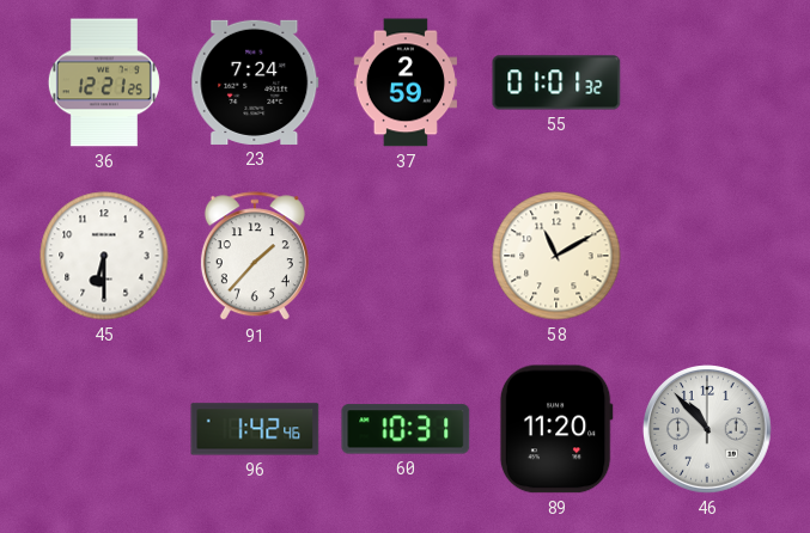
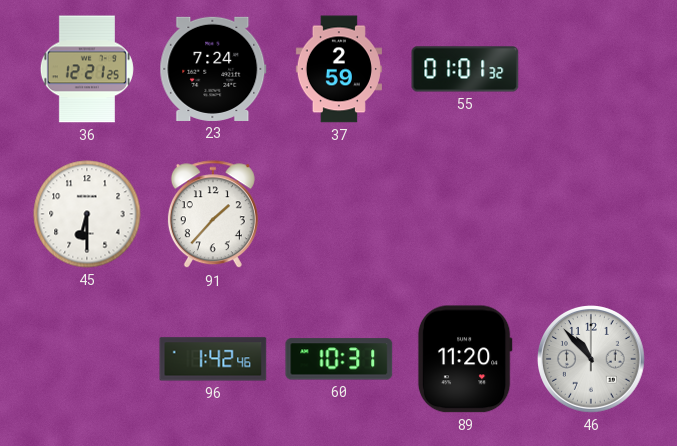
58: 11:10 -> none (556, 256)
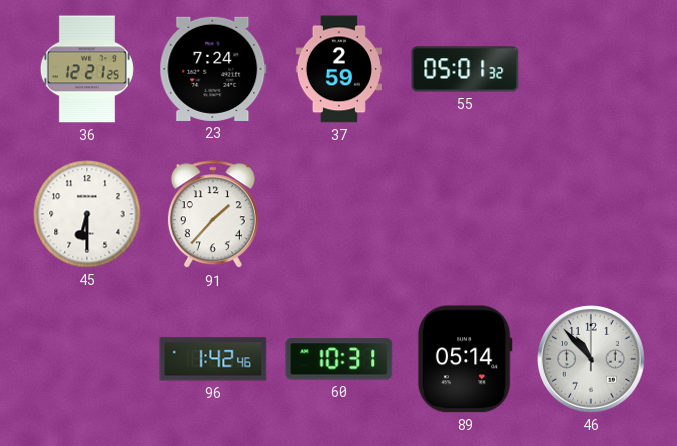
55: 01:01 -> 05:01 (465, 69)
89: 11:20 -> 05:14 (465, 359)
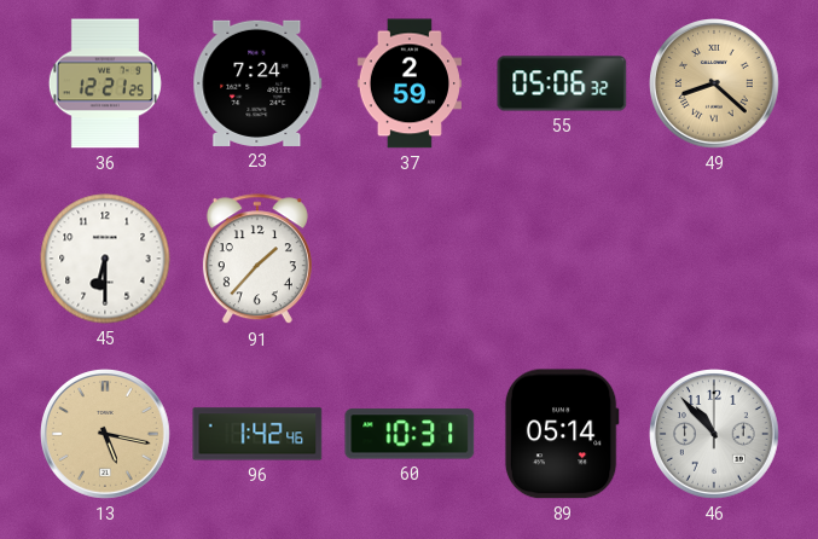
55: 05:01 -> 05:06 (562, 83)
49: none -> 8:22 (715, 85)
13: none -> 5:17 (106, 435)
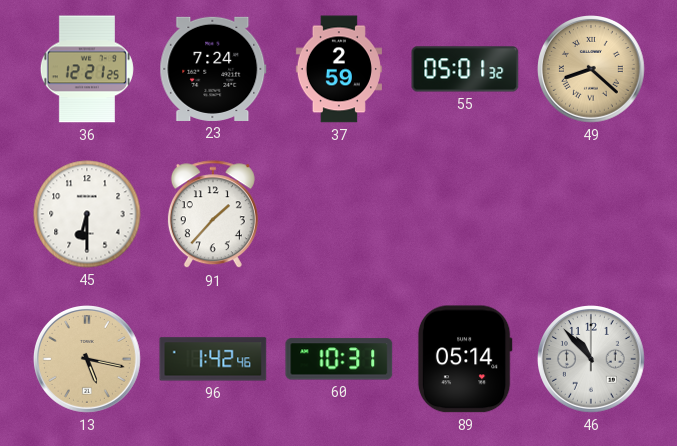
55: 05:06 -> 05:01 (465, 69)
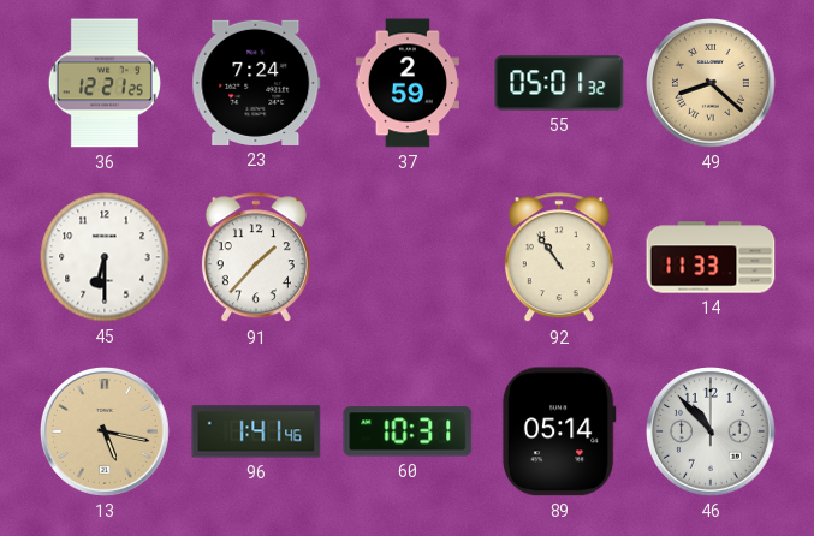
92: none -> 10:54 (559, 258)
14: none -> 11:33 (711, 257)
96: 1:42 -> 1:41 (256, 431)
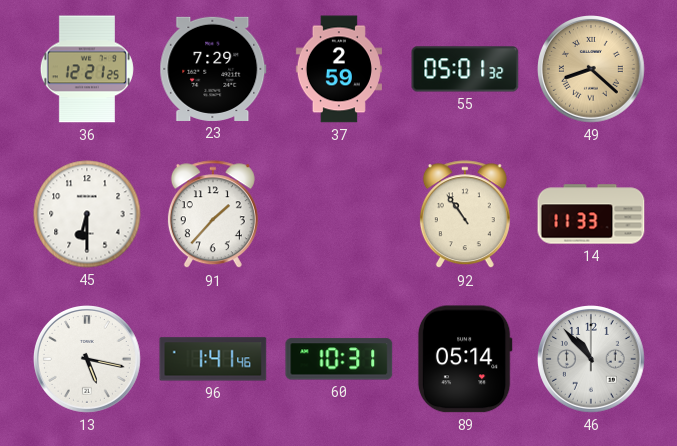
23: 7:24 -> 7:29 (213, 69)
13 dial: champagne -> white (88, 360)
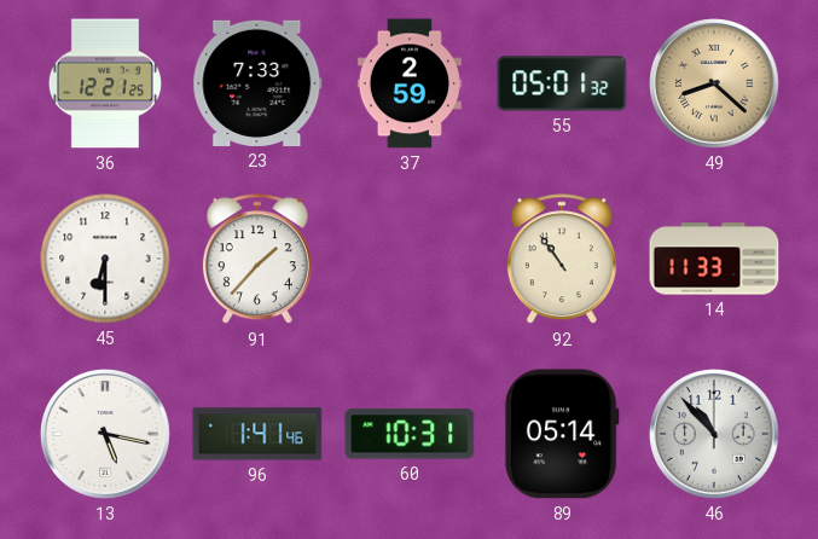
23: 7:29 -> 7:33 (257, 83)
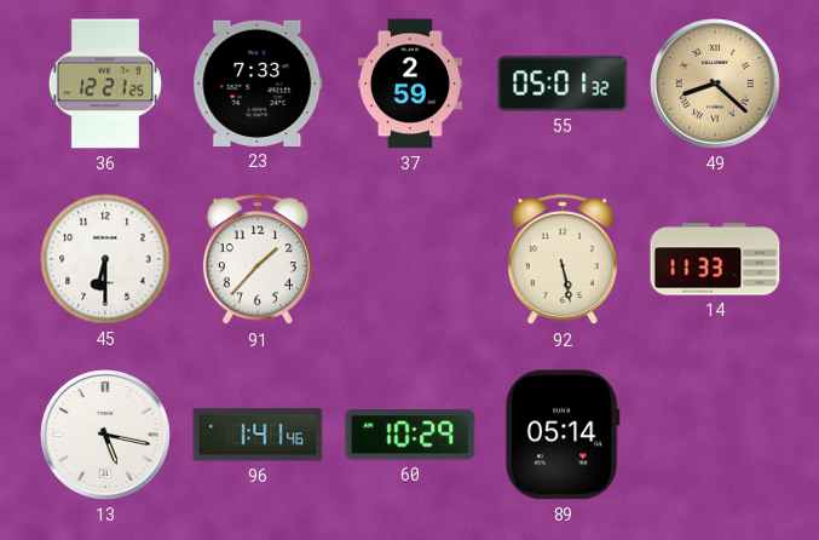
92: 10:54 -> 5:28 (563, 260)
60: 10:31 -> 10:29 (410, 435)
46: 10:53 -> none (715, 435)
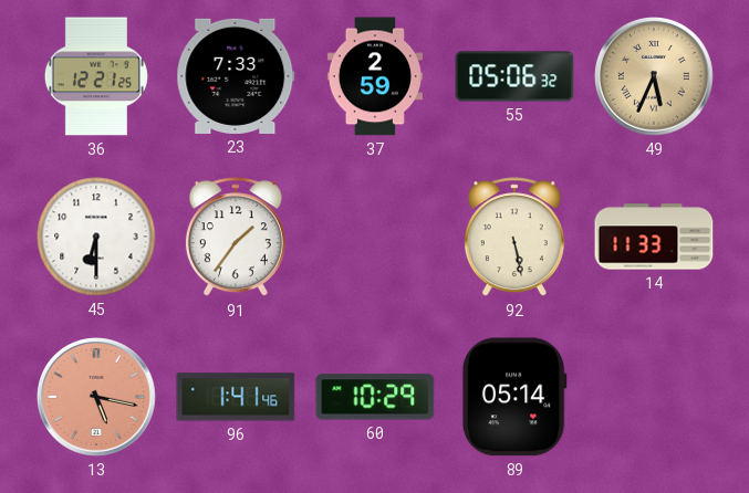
55: 05:01 -> 05:06 (514, 76)
49: 8:22 -> 5:34 (655, 77)
91: 1:37 -> 1:36 (236, 238)
13 dial: white -> salmon (97, 398)
